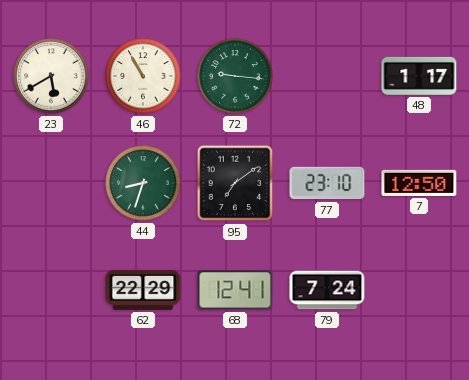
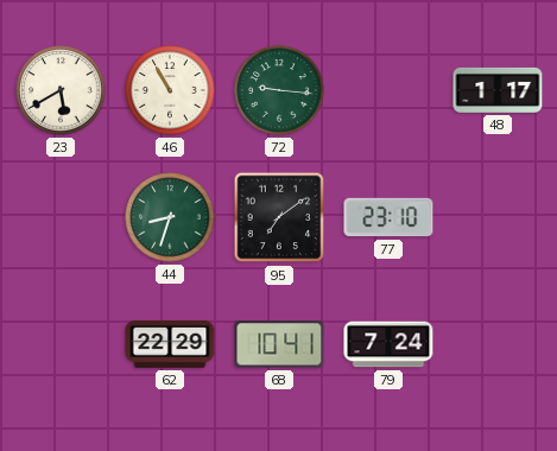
7: 12:50 -> none (419, 183)
68: 12:41 -> 10:41 (279, 344)
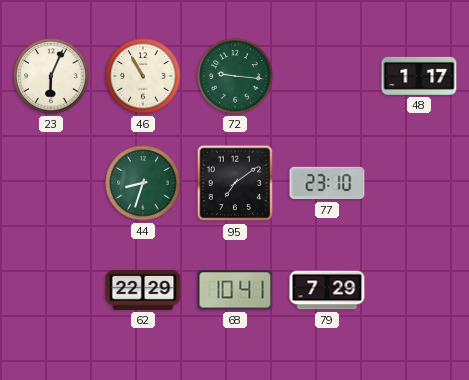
23: 5:40 -> 6:04 (51, 76)
79: 7:24 -> 7:29 (327, 290)
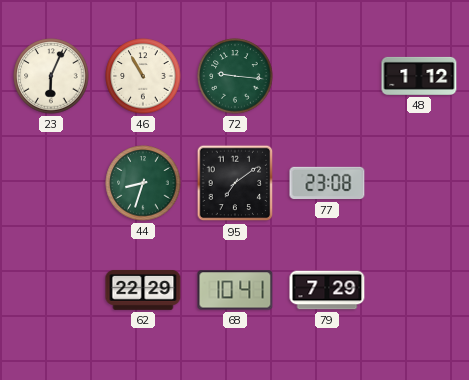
48: 1:17 -> 1:12 (419, 76)
77: 23:10 -> 23:08 (327, 183)
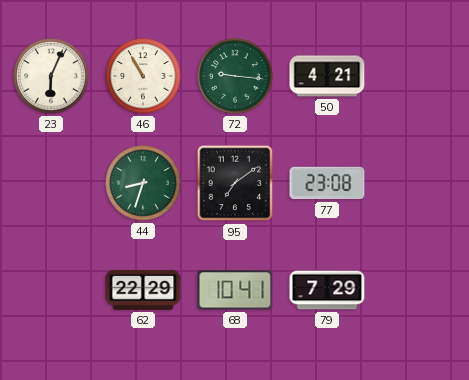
50: none -> 4:21 (327, 76)
48: 1:12 -> none (419, 76)
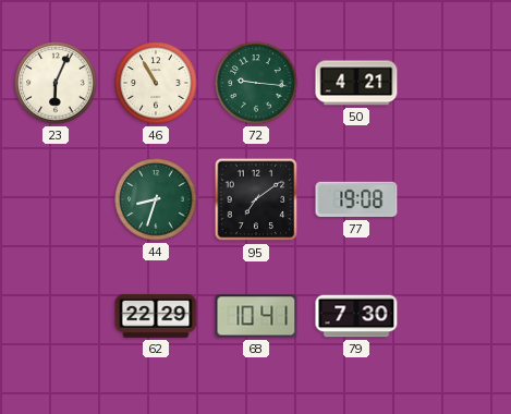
77: 23:08 -> 19:08 (356, 199)
79: 7:29 -> 7:30 (356, 316)
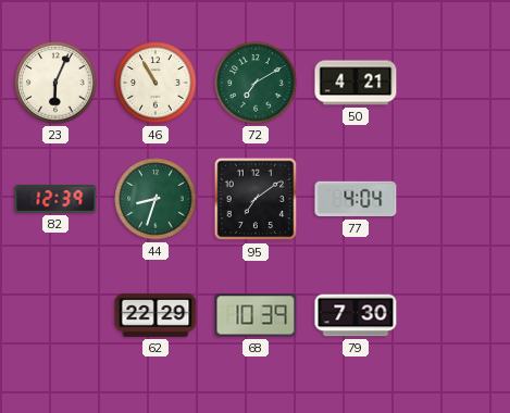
72: 9:16 -> 7:10 (256, 83)
82: none -> 12:39 (55, 199)
77: 19:08 -> 4:04 (356, 199)
68: 10:41 -> 10:39 (256, 315)
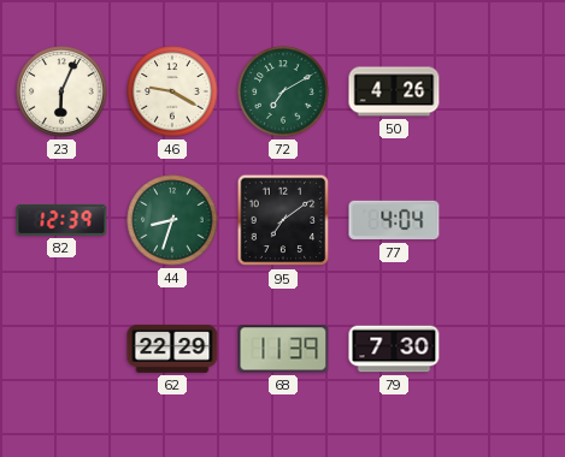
46: 10:55 -> 9:20 (172, 91)
50: 4:21 -> 4:26 (394, 91)
68: 10:39 -> 11:39 (283, 349)
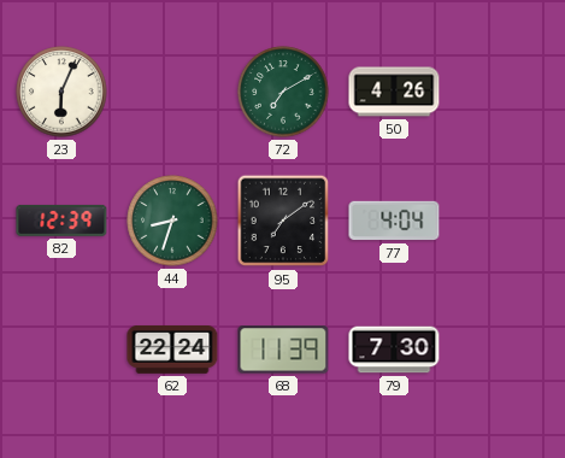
46: 9:20 -> none (172, 91)
62: 22:29 -> 22:24 (172, 350)
